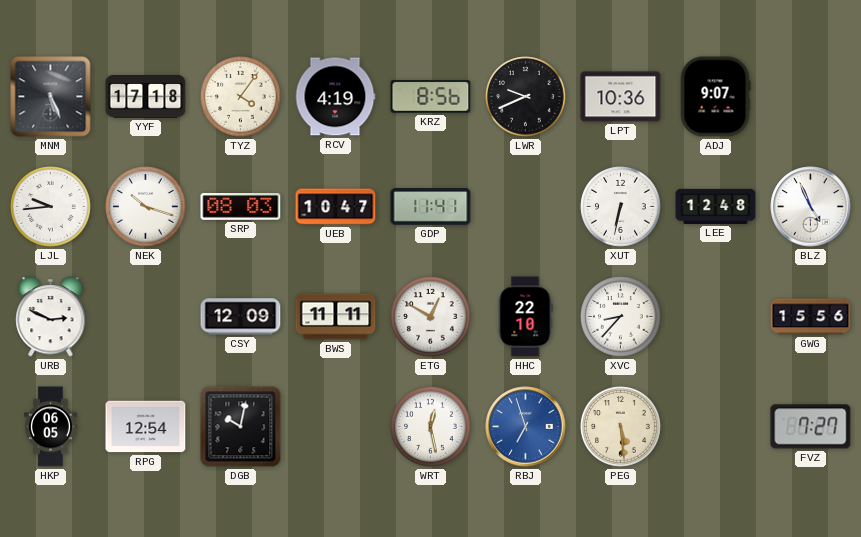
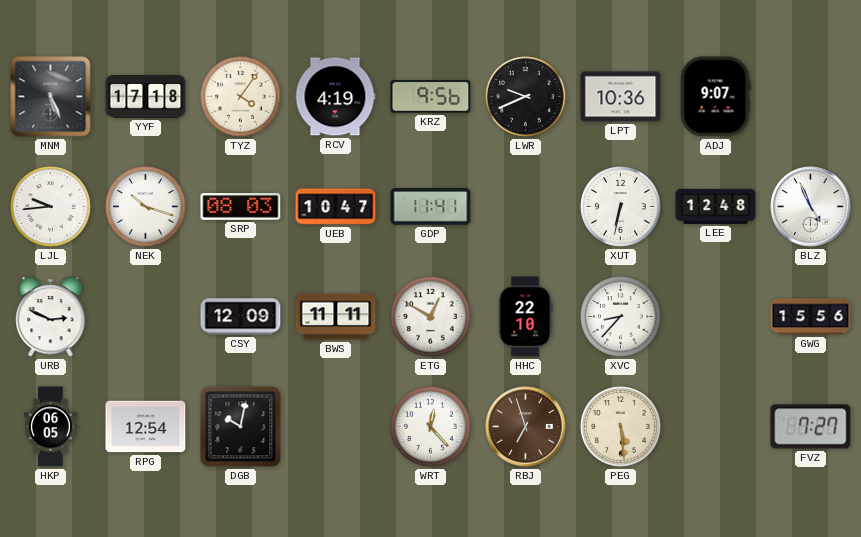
KRZ: 8:56 -> 9:56 (431, 97)
WRT: 12:28 -> 12:23 (431, 427)
RBJ dial: blue -> brown (526, 427)
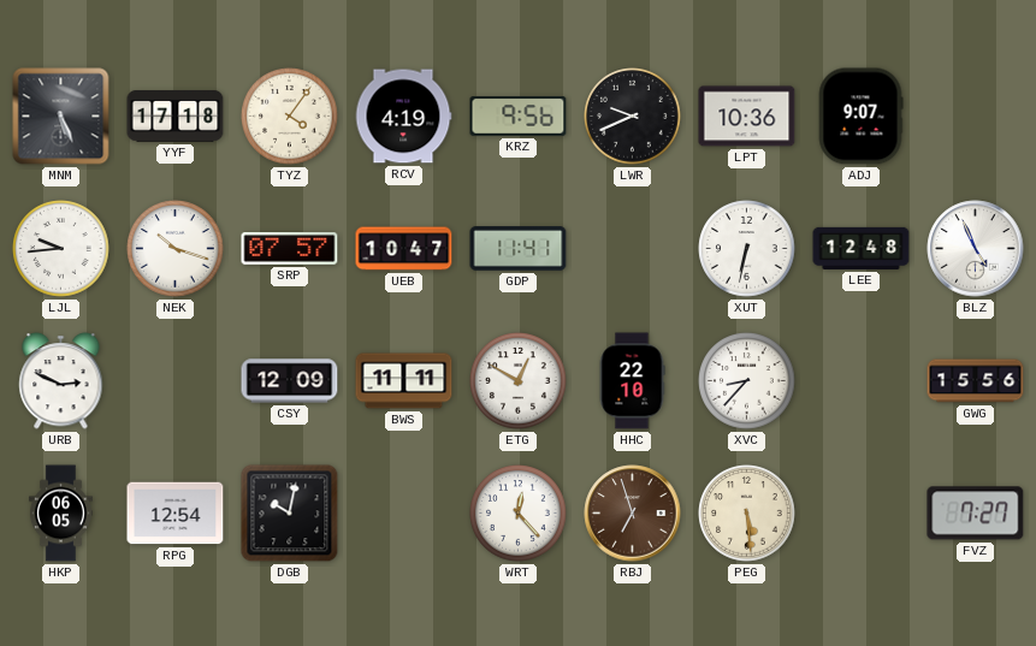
SRP: 08:03 -> 07:57 (290, 249)
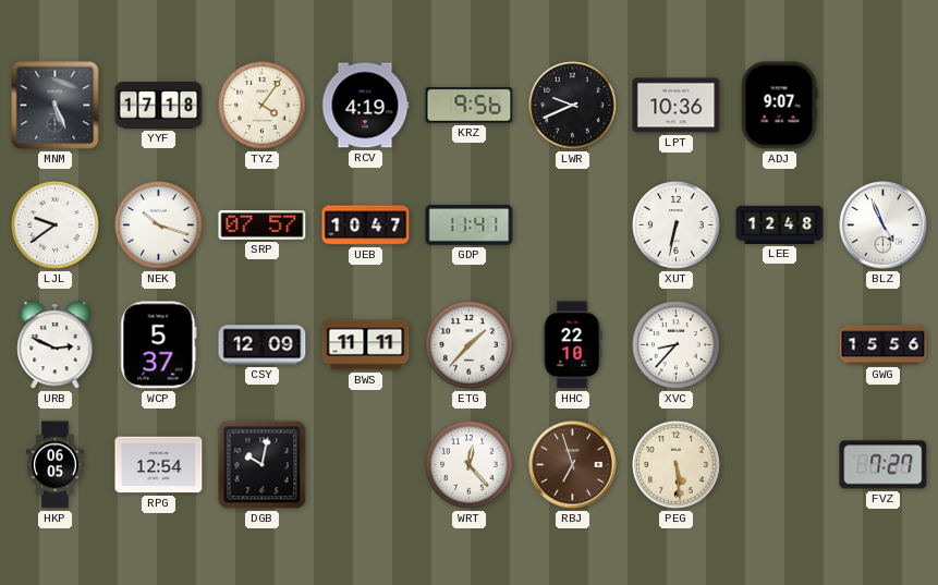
LJL: 9:44 -> 9:39 (56, 226)
WCP: none -> 5:37 (159, 345)
ETG: 12:50 -> 1:37 (470, 345)
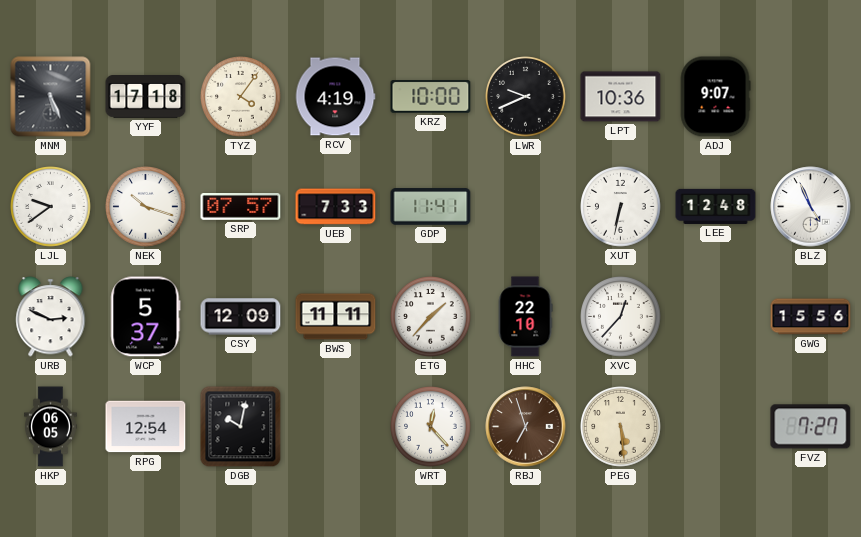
KRZ: 9:56 -> 10:00 (431, 97)
UEB: 10:47 -> 7:33 (336, 207)
XVC: 8:37 -> 12:37 (621, 317)
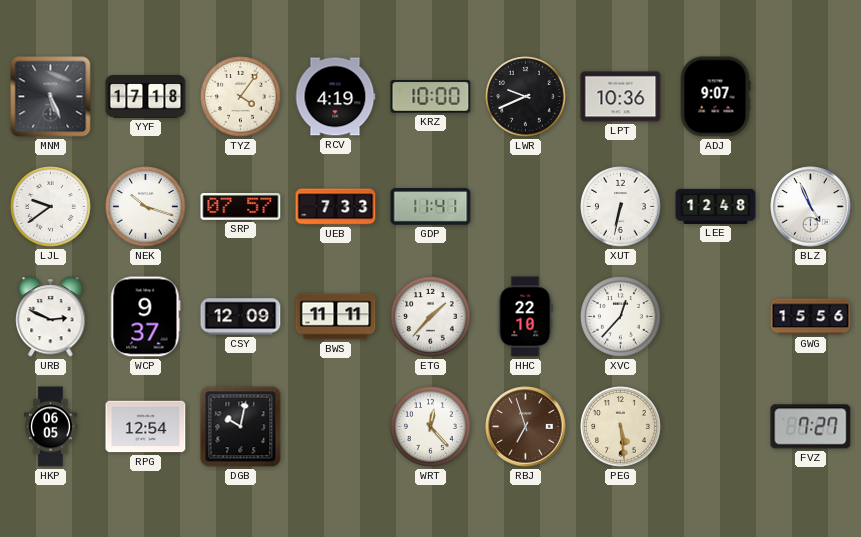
WCP: 5:37 -> 9:37 (146, 317)
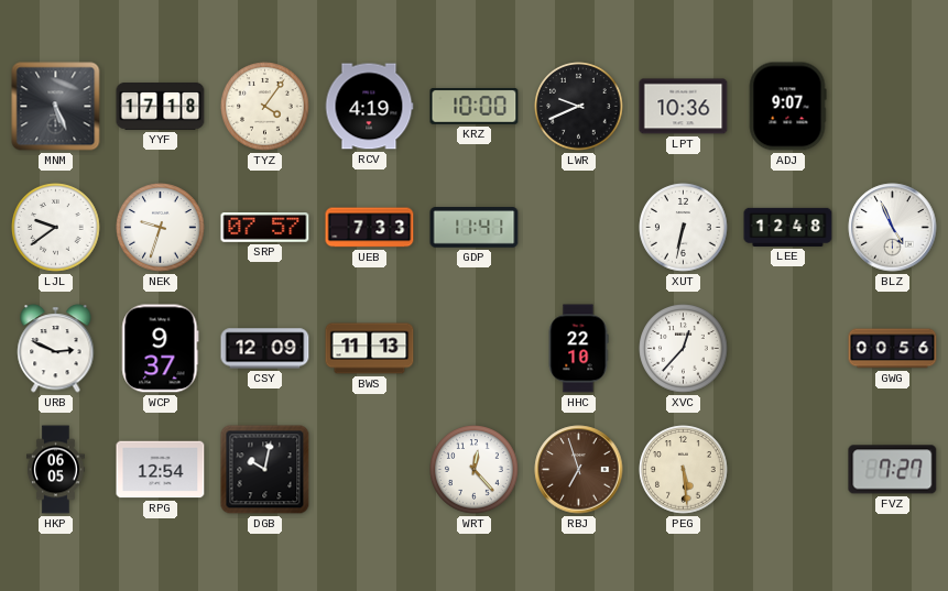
NEK: 10:18 -> 9:33 (161, 228)
BWS: 11:11 -> 11:13 (370, 349)
ETG: 1:37 -> none (431, 317)
GWG: 15:56 -> 00:56 (893, 349)
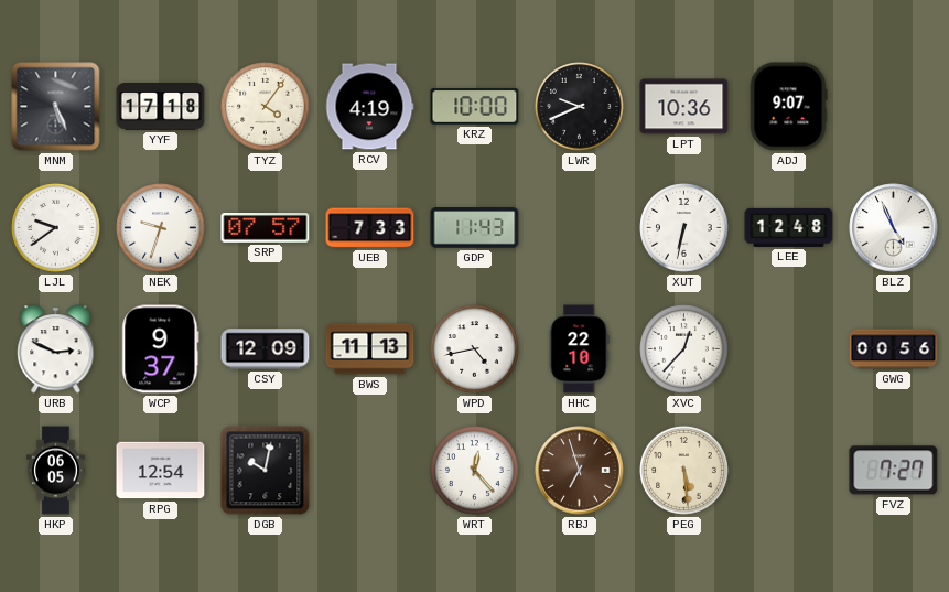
GDP: 11:41 -> 11:43 (475, 228)
WPD: none -> 4:43 (475, 349)
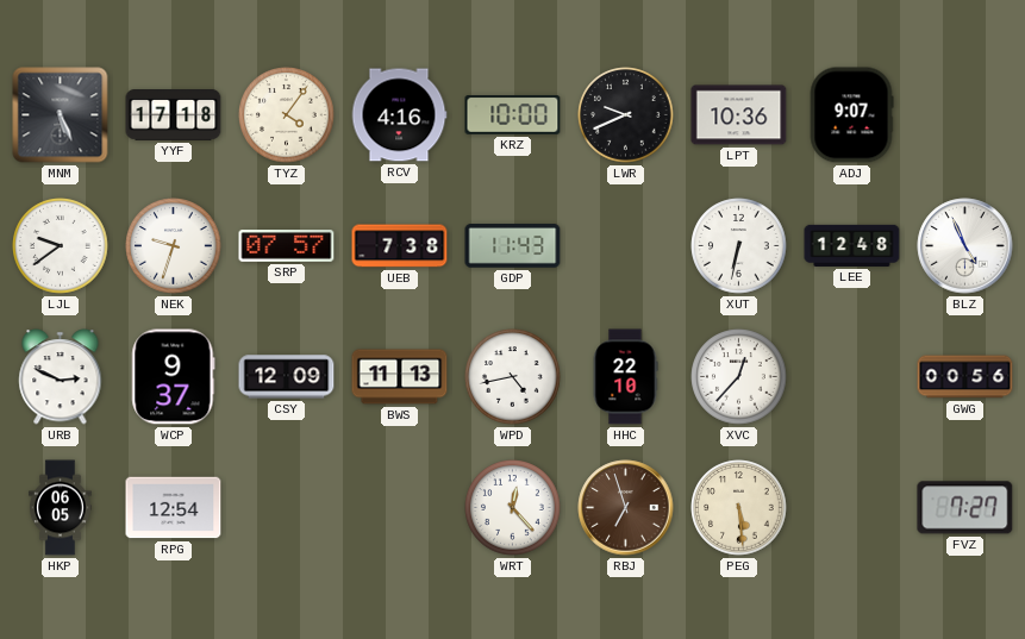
RCV: 4:19 -> 4:16 (399, 115)
UEB: 7:33 -> 7:38 (400, 246)
DGB: 10:02 -> none (266, 471)
